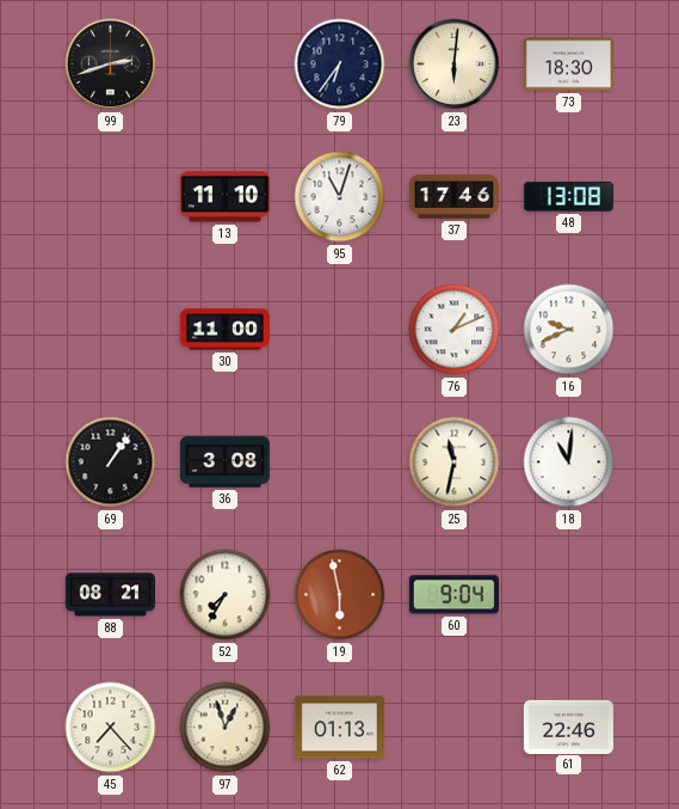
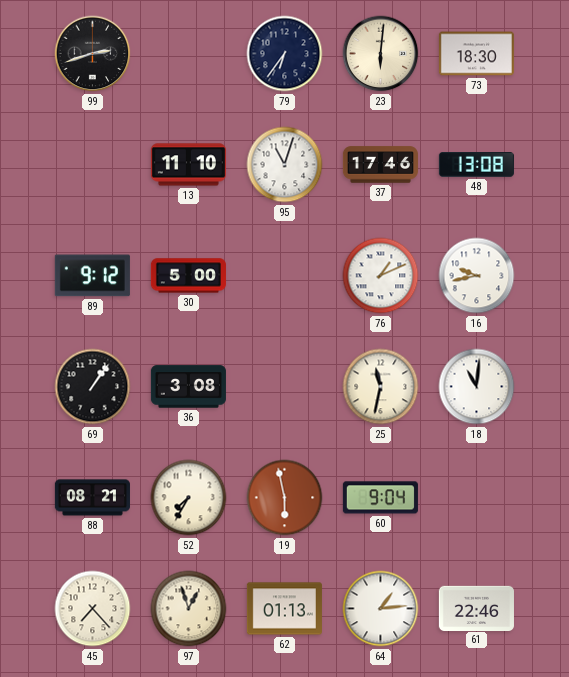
89: none -> 9:12 (92, 276)
30: 11:00 -> 5:00 (188, 276)
16: 9:41 -> 9:43 (477, 276)
64: none -> 1:14 (381, 609)
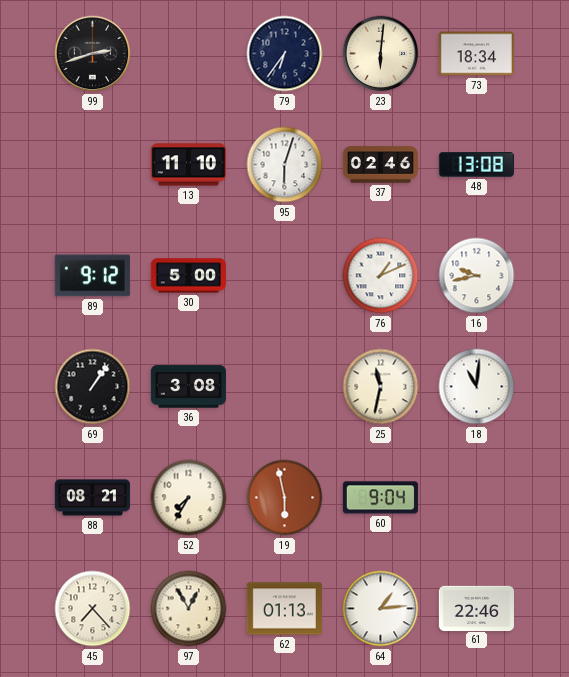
73: 18:30 -> 18:34 (476, 54)
95: 11:03 -> 6:03 (285, 165)
37: 17:46 -> 02:46 (380, 165)
97: 12:57 -> 12:55 (189, 609)
